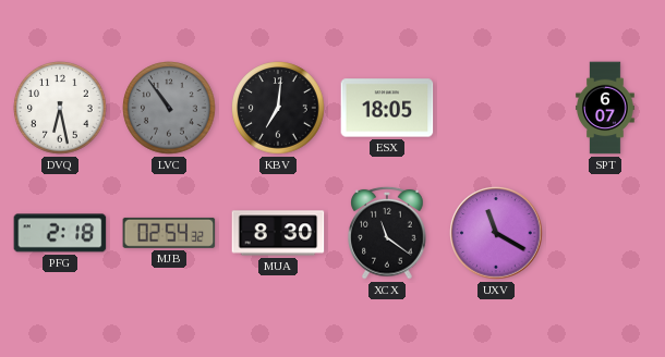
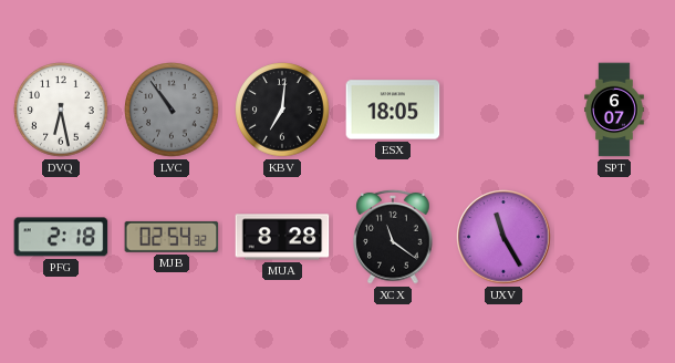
MUA: 8:30 -> 8:28 (282, 237)
UXV: 11:20 -> 11:25 (503, 237)
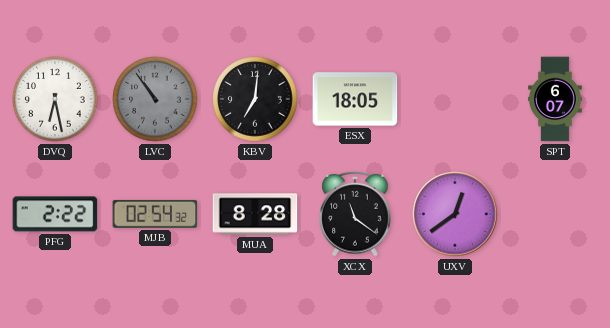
PFG: 2:18 -> 2:22 (55, 214)
UXV: 11:25 -> 12:39 (455, 214)
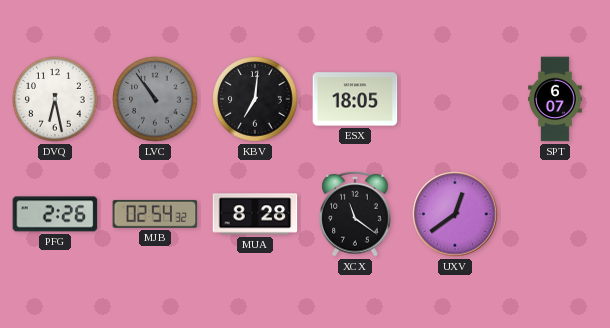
PFG: 2:22 -> 2:26 (55, 214)
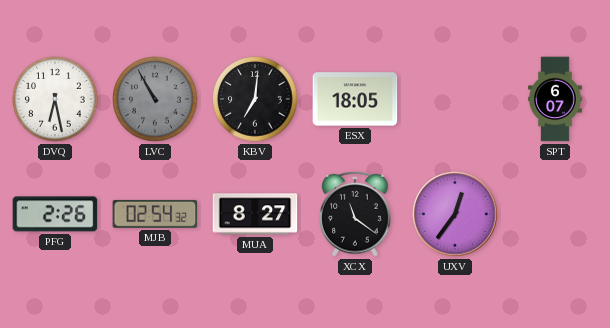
LVC: 10:54 -> 10:55 (155, 99)
MUA: 8:28 -> 8:27 (255, 214)
UXV: 12:39 -> 12:36 (455, 214)
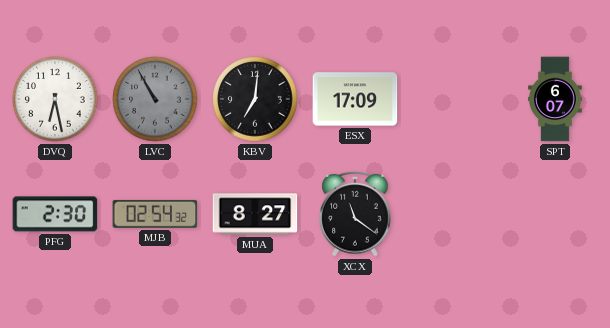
ESX: 18:05 -> 17:09 (355, 99)
PFG: 2:26 -> 2:30 (55, 214)
UXV: 12:36 -> none (455, 214)
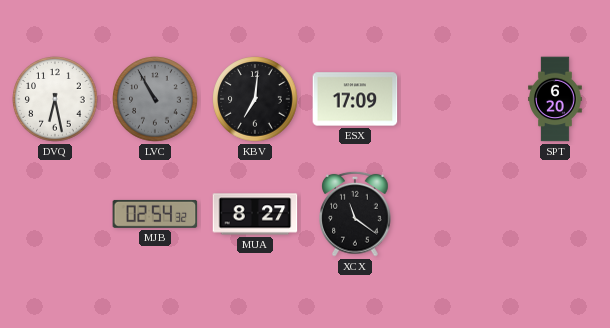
SPT: 6:07 -> 6:20 (555, 99)
PFG: 2:30 -> none (55, 214)
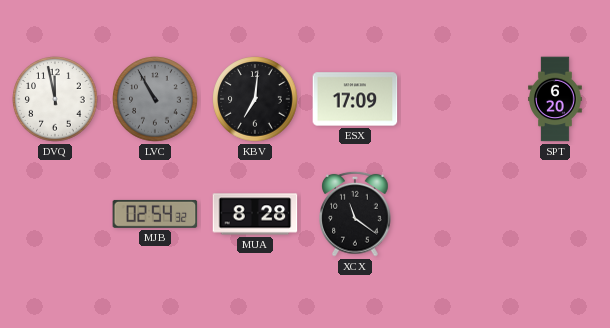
DVQ: 6:28 -> 11:58 (55, 99)
MUA: 8:27 -> 8:28 (255, 214)
